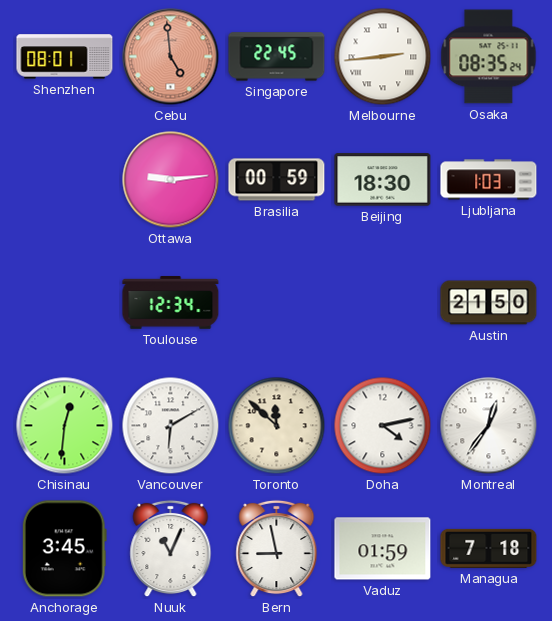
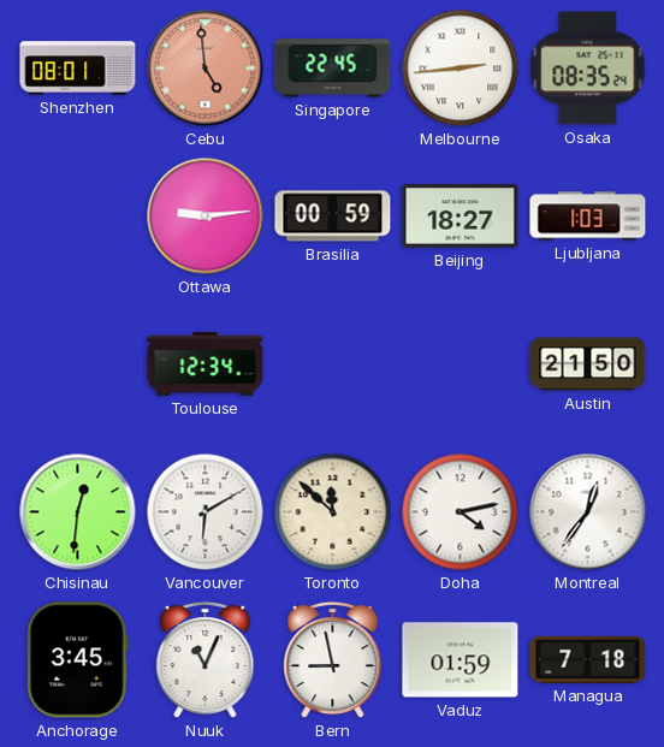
Beijing: 18:30 -> 18:27 (461, 217)
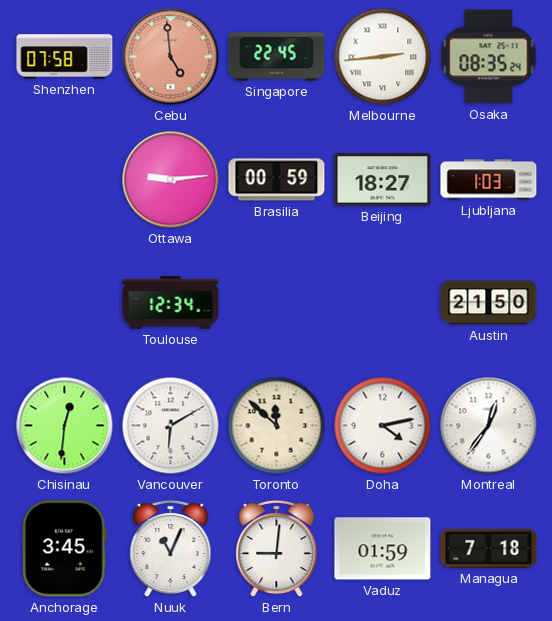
Shenzhen: 08:01 -> 07:58 (65, 57)
Bern: 8:58 -> 9:01 (277, 549)
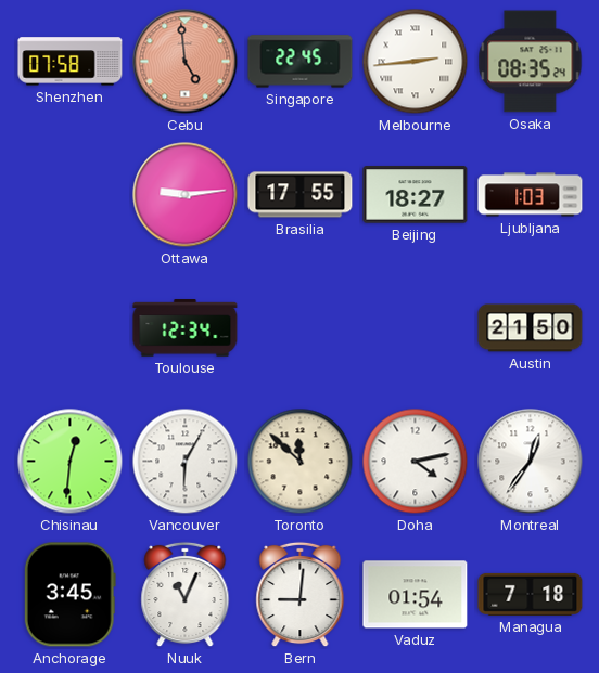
Brasilia: 00:59 -> 17:55 (301, 195)
Vancouver: 6:10 -> 6:05 (186, 462)
Vaduz: 01:59 -> 01:54 (416, 595)
